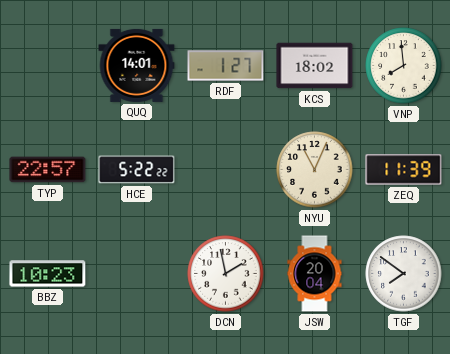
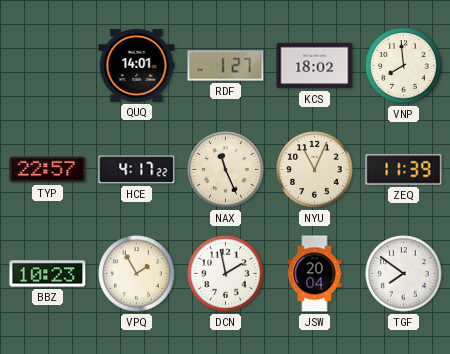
HCE: 5:22 -> 4:17 (137, 170)
NAX: none -> 11:26 (226, 170)
VPQ: none -> 1:55 (137, 274)
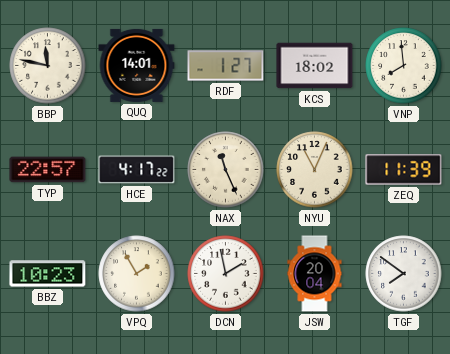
BBP: none -> 11:47 (48, 66)
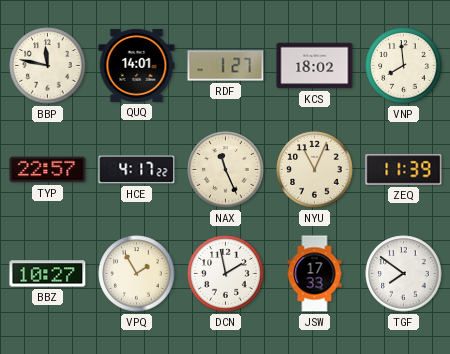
BBZ: 10:23 -> 10:27 (48, 274)
JSW: 20:04 -> 17:33 (315, 274)
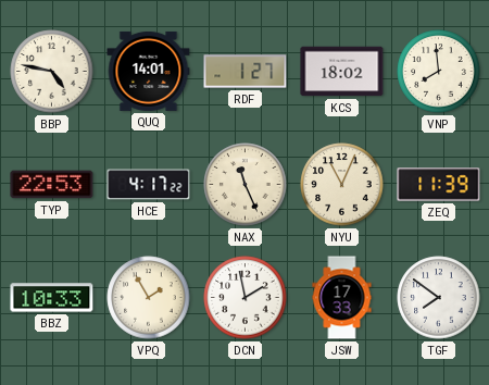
BBP: 11:47 -> 4:47 (52, 72)
TYP: 22:57 -> 22:53 (52, 185)
BBZ: 10:27 -> 10:33 (52, 298)
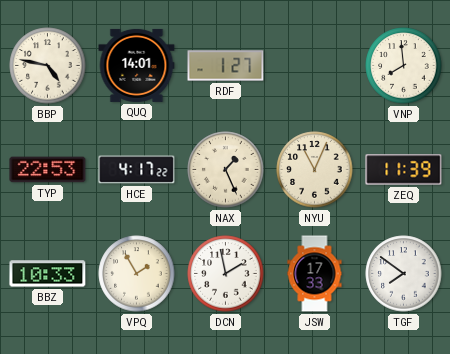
KCS: 18:02 -> none (342, 72)
NAX: 11:26 -> 1:26 (226, 170)
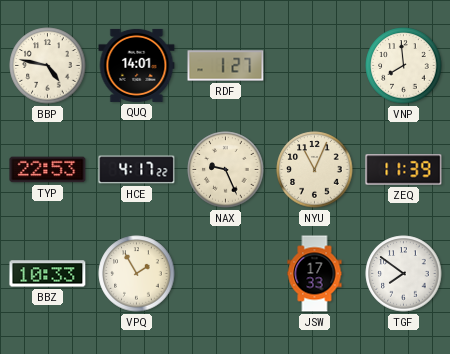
NAX: 1:26 -> 9:26 (226, 170)
DCN: 1:58 -> none (226, 274)
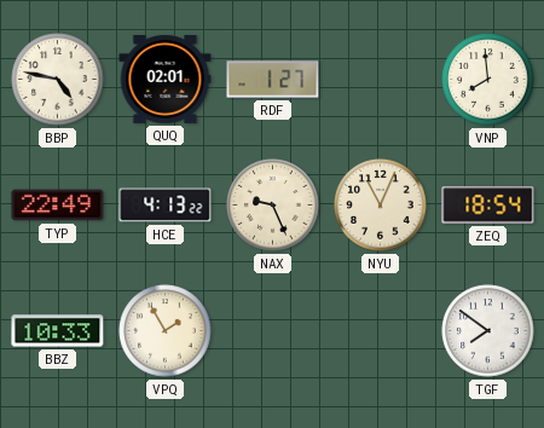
QUQ: 14:01 -> 02:01 (166, 79)
TYP: 22:53 -> 22:49 (58, 206)
HCE: 4:17 -> 4:13 (166, 206)
ZEQ: 11:39 -> 18:54 (488, 206)
JSW: 17:33 -> none (315, 274)
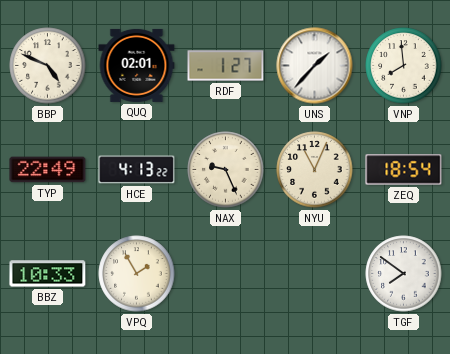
BBP: 4:47 -> 4:49 (48, 66)
UNS: none -> 1:37 (315, 66)
